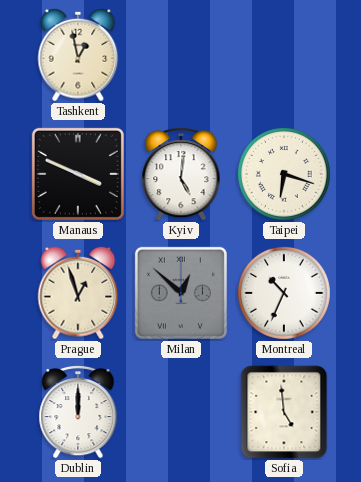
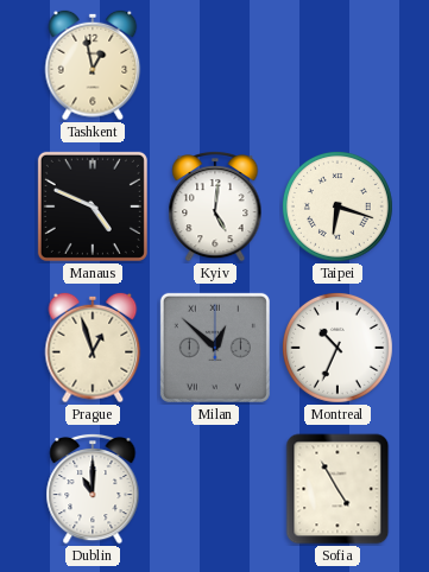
Manaus: 3:49 -> 4:49 (93, 206)
Dublin: 12:00 -> 11:00 (93, 489)
Sofia: 4:59 -> 4:55 (337, 489)
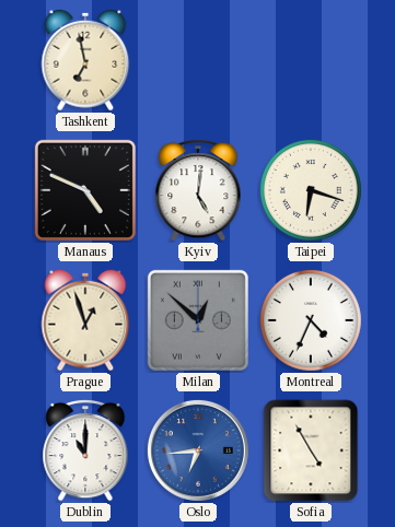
Tashkent: 12:58 -> 6:58 (85, 60)
Montreal: 10:34 -> 4:34 (311, 320)
Oslo: none -> 6:44 (198, 450)
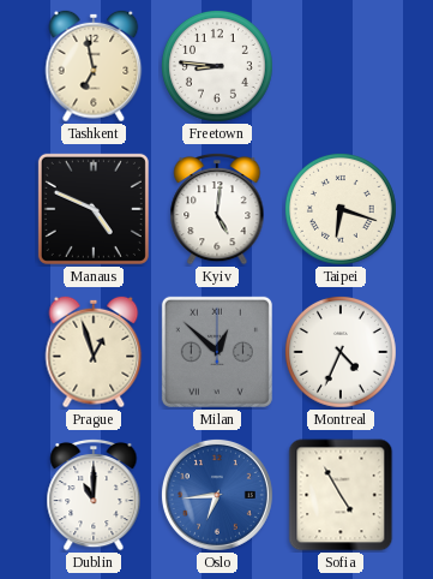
Freetown: none -> 8:46 (217, 66)
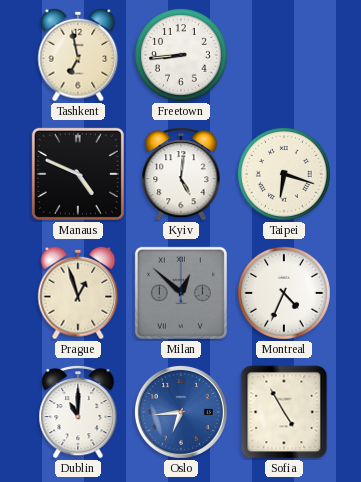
Freetown: 8:46 -> 8:44 (181, 55)
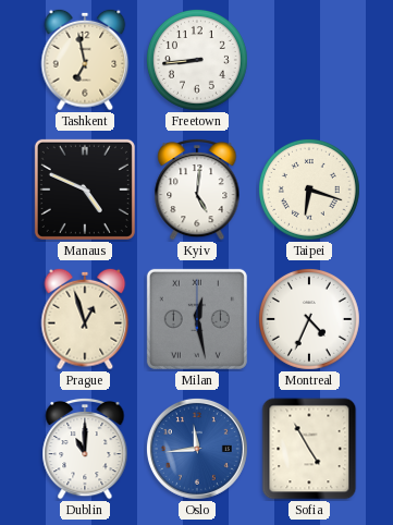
Milan: 12:52 -> 12:28 (197, 319)
Oslo: 6:44 -> 11:44 (197, 449)
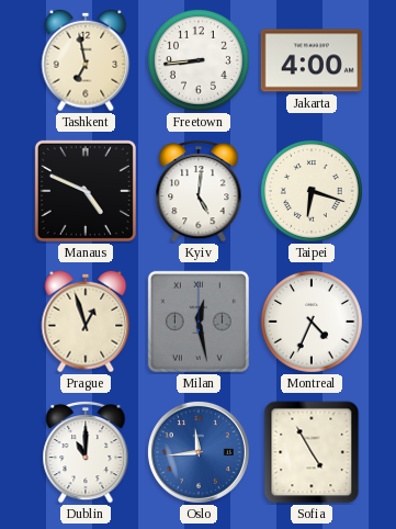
Jakarta: none -> 4:00 (312, 60)
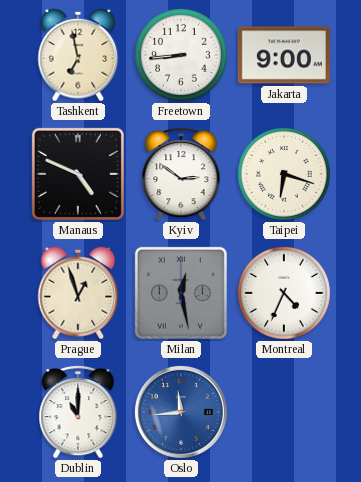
Jakarta: 4:00 -> 9:00 (284, 55)
Kyiv: 5:01 -> 2:51 (181, 174)
Sofia: 4:55 -> none (312, 452)
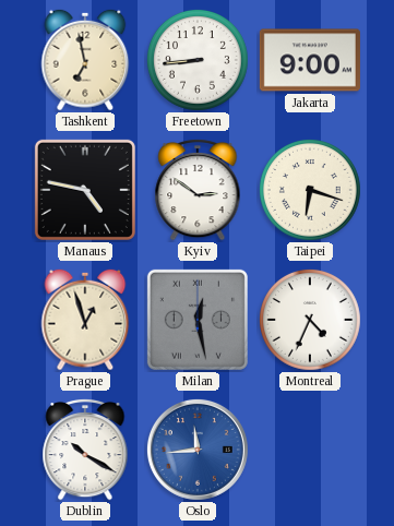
Manaus: 4:49 -> 4:47 (85, 190)
Dublin: 11:00 -> 10:20 (85, 450)
